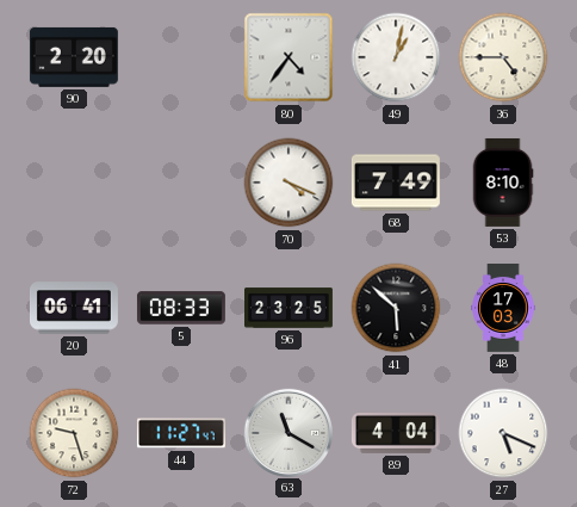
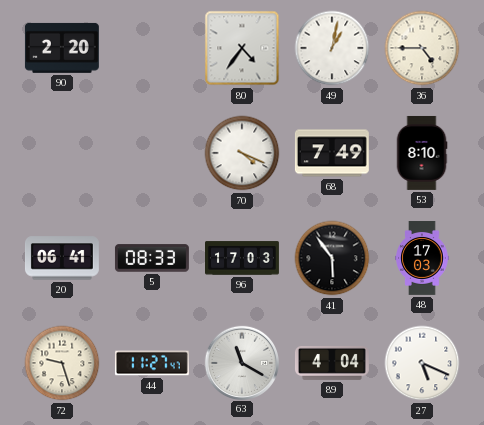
96: 23:25 -> 17:03 (243, 258)
41: 5:52 -> 5:54 (332, 258)
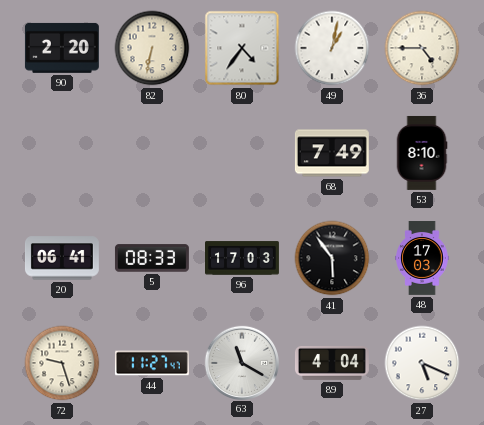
82: none -> 6:32 (152, 48)
70: 4:19 -> none (242, 153)
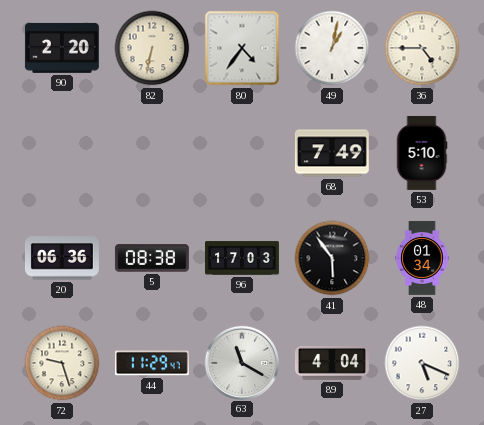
53: 8:10 -> 5:10 (422, 153)
20: 06:41 -> 06:36 (62, 258)
5: 08:33 -> 08:38 (152, 258)
48: 17:03 -> 01:34 (422, 259)
44: 11:27 -> 11:29 (152, 363)
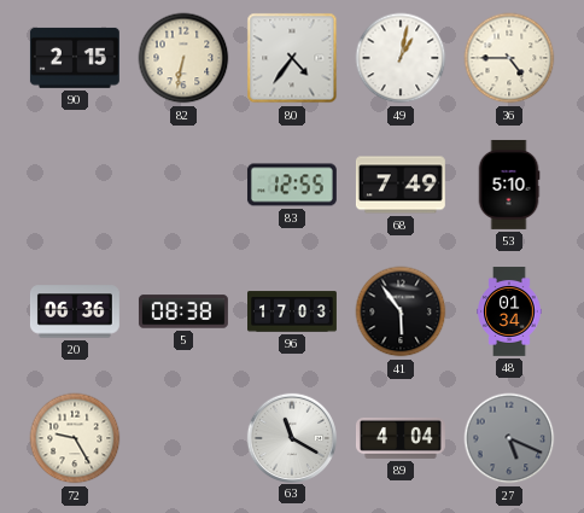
90: 2:20 -> 2:15 (75, 58)
83: none -> 12:55 (292, 185)
72: 9:27 -> 9:25 (75, 438)
44: 11:29 -> none (152, 363)
27 dial: white -> grey (509, 438)
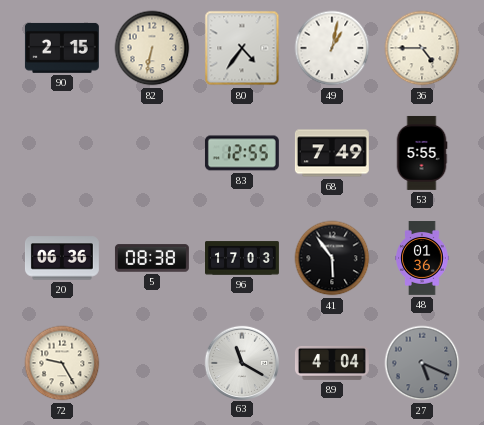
53: 5:10 -> 5:55 (422, 153)
48: 01:34 -> 01:36 (422, 259)
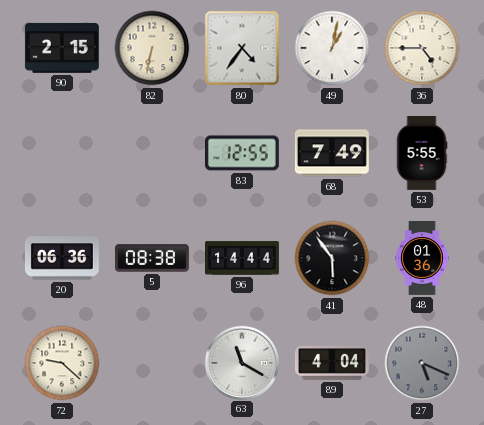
96: 17:03 -> 14:44 (243, 258)
72: 9:25 -> 9:22 (62, 363)
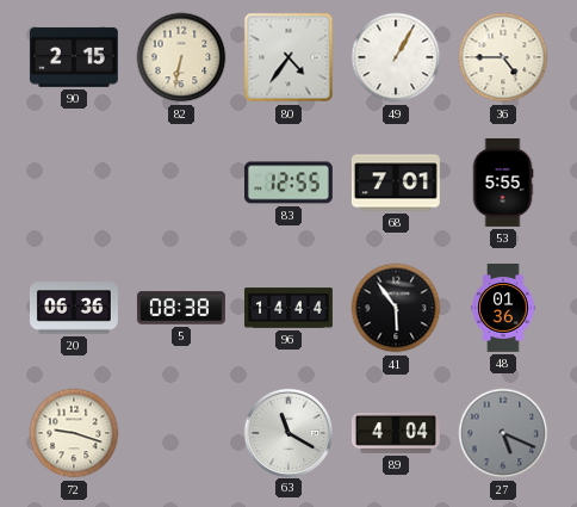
49: 1:02 -> 1:05 (396, 57)
68: 7:49 -> 7:01 (396, 183)
72: 9:22 -> 9:18 (74, 433)
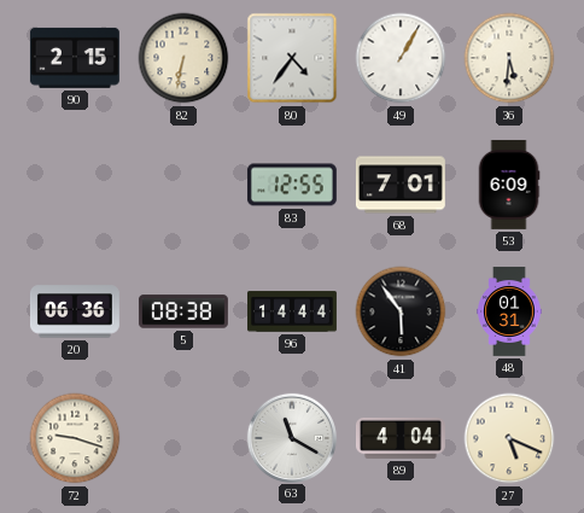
36: 4:45 -> 5:31 (509, 58)
53: 5:55 -> 6:09 (509, 185)
48: 01:36 -> 01:31 (509, 313)
27 dial: grey -> cream (509, 438)
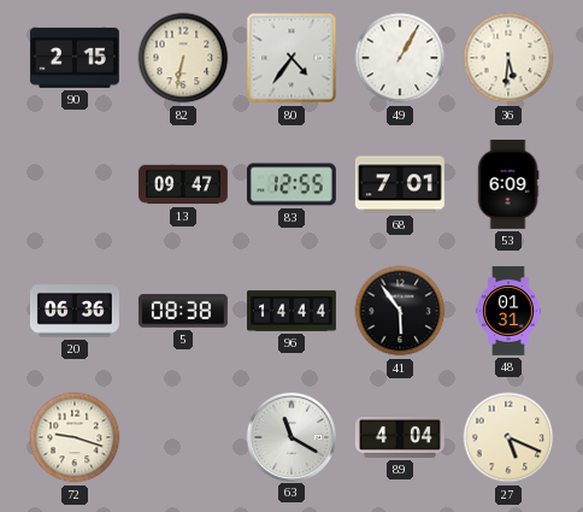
13: none -> 09:47 (183, 184)
